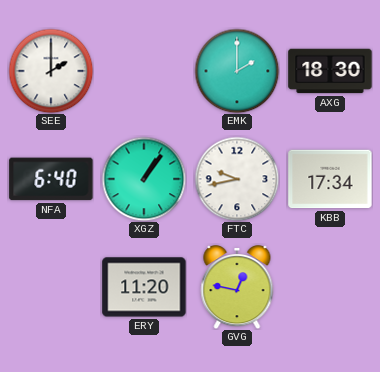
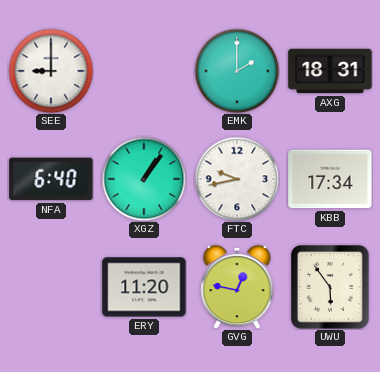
SEE: 2:00 -> 9:00 (51, 71)
AXG: 18:30 -> 18:31 (330, 71)
UWU: none -> 5:54 (331, 288)
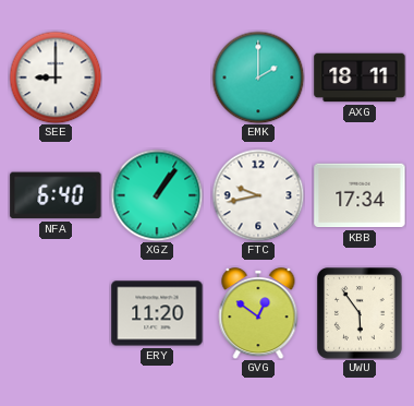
AXG: 18:31 -> 18:11 (360, 77)
GVG: 12:47 -> 12:51 (258, 313)
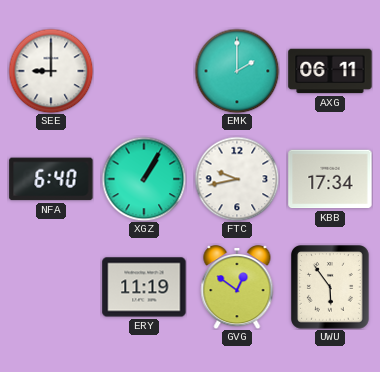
AXG: 18:11 -> 06:11 (330, 71)
XGZ: 1:06 -> 1:05 (144, 179)
ERY: 11:20 -> 11:19 (144, 287)
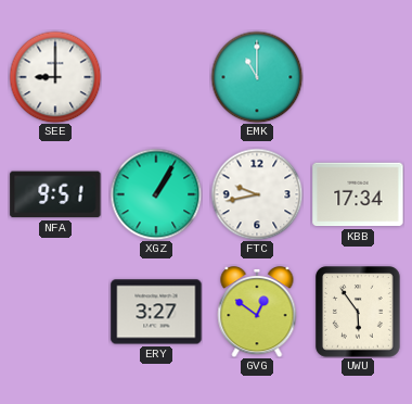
EMK: 2:00 -> 11:00 (257, 77)
AXG: 06:11 -> none (330, 71)
NFA: 6:40 -> 9:51 (55, 194)
ERY: 11:19 -> 3:27 (156, 312)
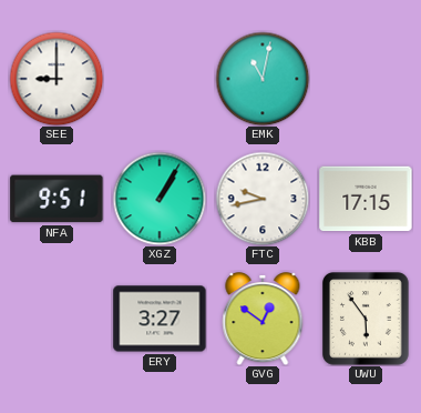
EMK: 11:00 -> 11:02 (263, 79)
KBB: 17:34 -> 17:15 (366, 199)
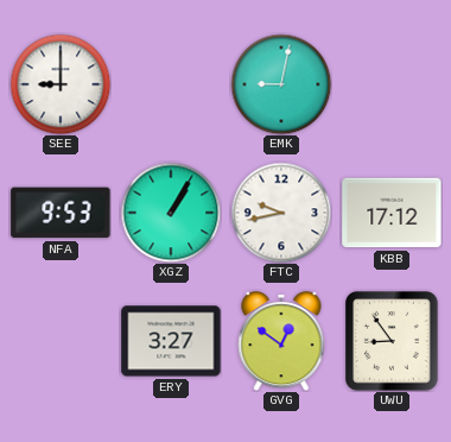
EMK: 11:02 -> 9:02 (281, 84)
NFA: 9:51 -> 9:53 (61, 213)
KBB: 17:15 -> 17:12 (392, 213)
UWU: 5:54 -> 8:54 (393, 342)
